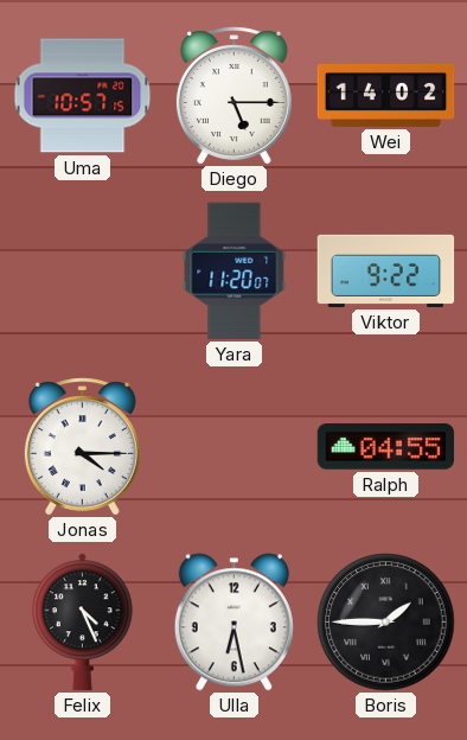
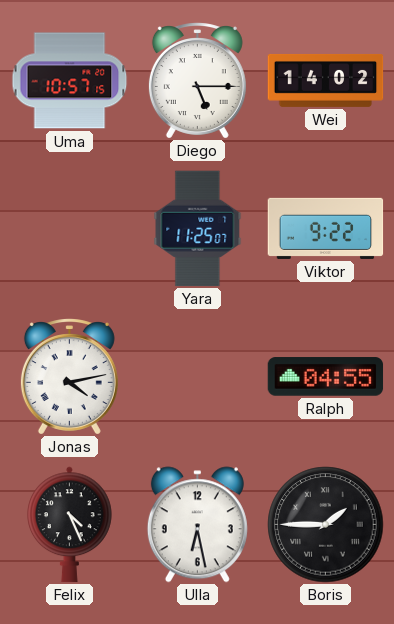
Yara: 11:20 -> 11:25 (198, 229)
Jonas: 4:15 -> 4:13 (69, 377)
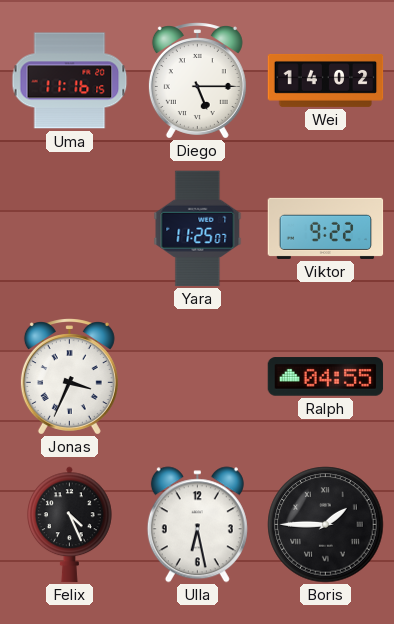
Uma: 10:57 -> 11:16 (70, 81)
Jonas: 4:13 -> 3:34 (69, 377)
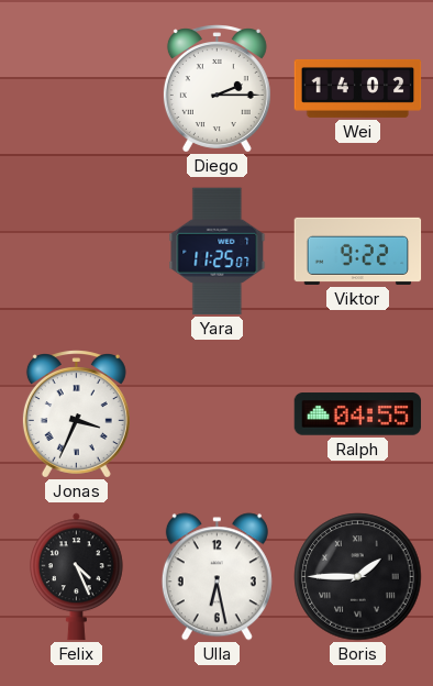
Uma: 11:16 -> none (70, 81)
Diego: 5:15 -> 2:15 (216, 89)
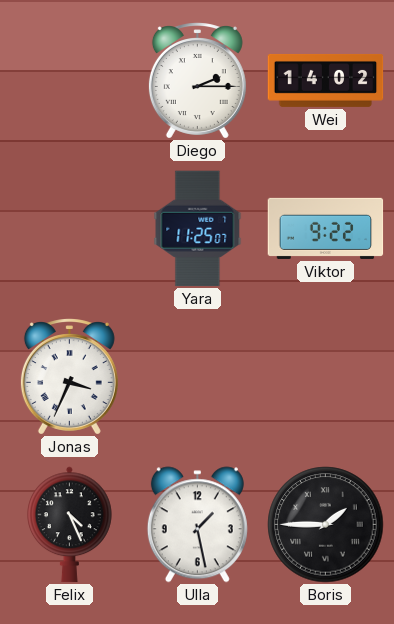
Ralph: 04:55 -> none (358, 414)
Ulla: 6:28 -> 1:28 (197, 525)
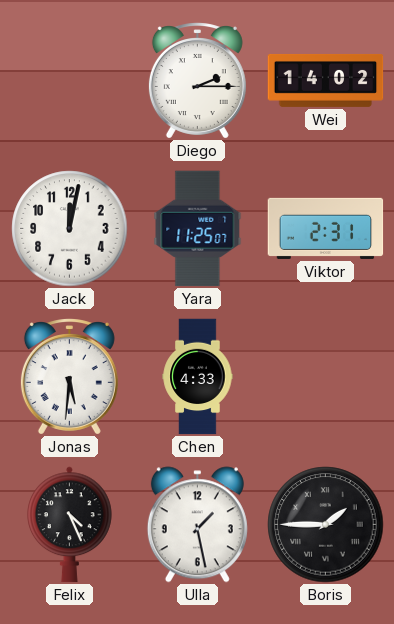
Jack: none -> 12:02 (70, 229)
Viktor: 9:22 -> 2:31 (326, 228)
Jonas: 3:34 -> 5:31 (69, 377)
Chen: none -> 4:33 (198, 377)
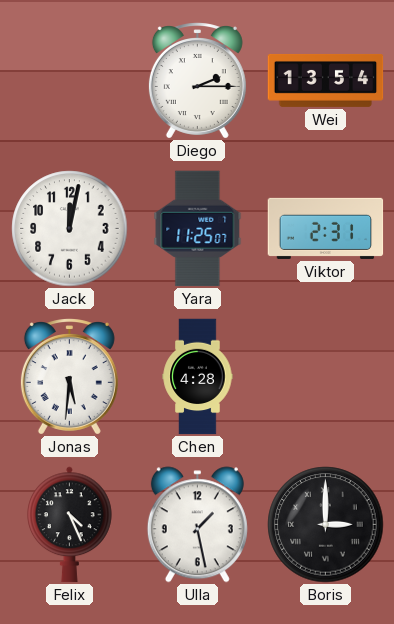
Wei: 14:02 -> 13:54 (326, 80)
Chen: 4:33 -> 4:28 (198, 377)
Boris: 1:45 -> 3:00 (326, 525)
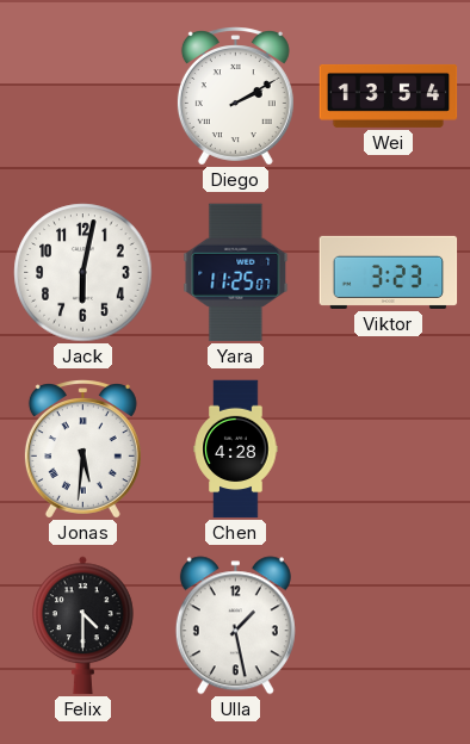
Diego: 2:15 -> 2:10 (235, 97)
Jack: 12:02 -> 6:02 (84, 273)
Viktor: 2:31 -> 3:23 (389, 272)
Felix: 4:26 -> 4:30 (84, 626)
Boris: 3:00 -> none (326, 525)
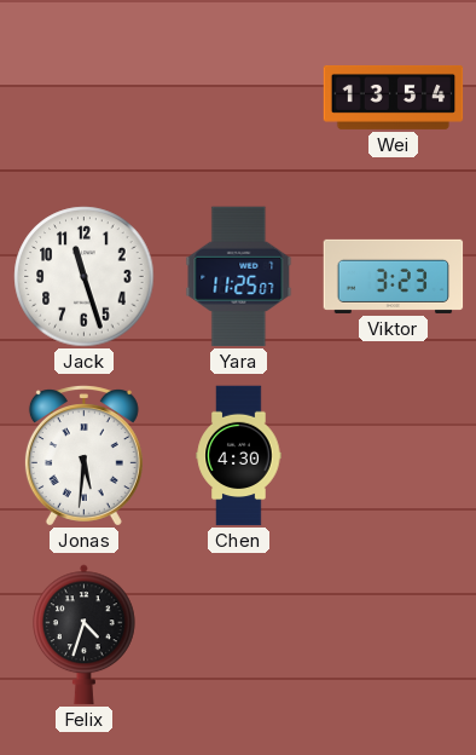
Diego: 2:10 -> none (235, 97)
Jack: 6:02 -> 11:27 (85, 277)
Chen: 4:28 -> 4:30 (239, 456)
Felix: 4:30 -> 4:33 (85, 635)
Ulla: 1:28 -> none (235, 626)
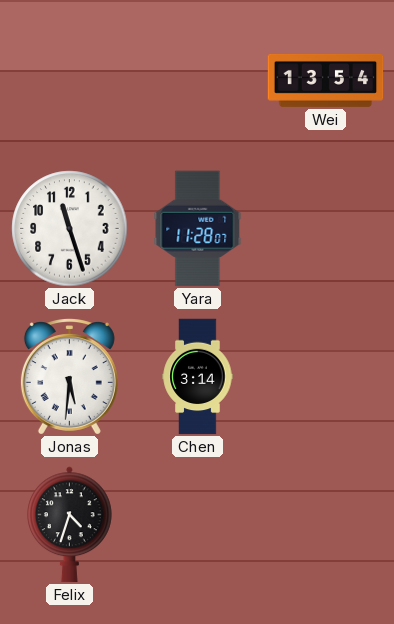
Yara: 11:25 -> 11:28 (198, 229)
Viktor: 3:23 -> none (394, 276)
Chen: 4:30 -> 3:14 (198, 377)
